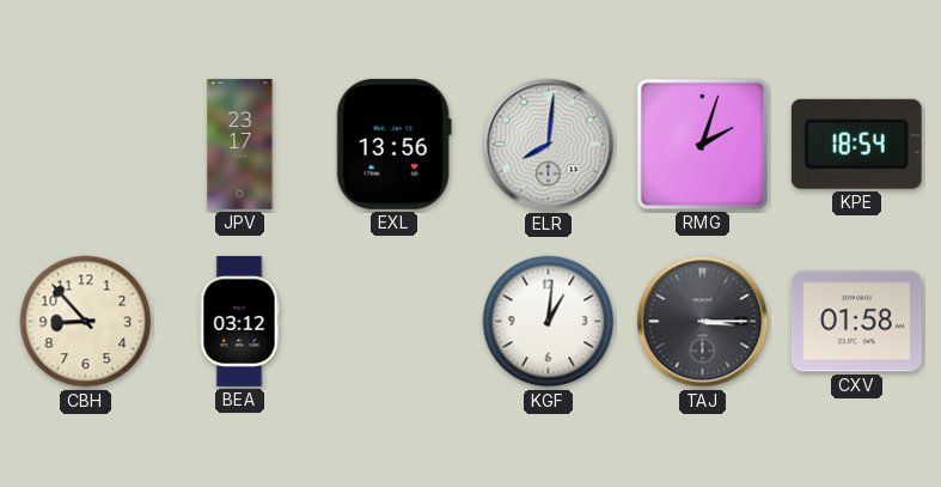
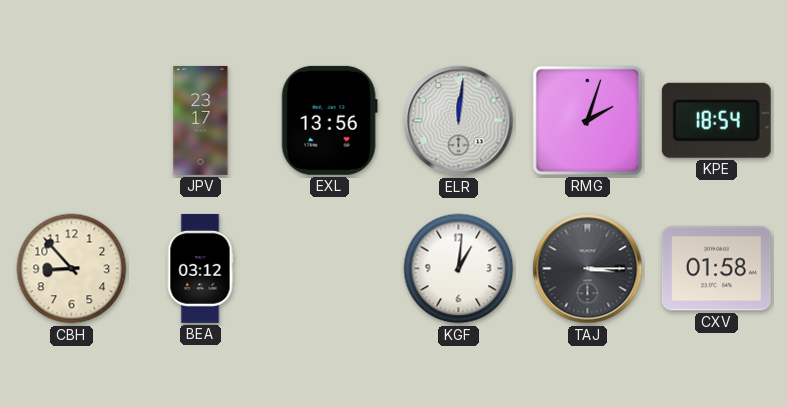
ELR: 8:01 -> 12:01 (459, 121)
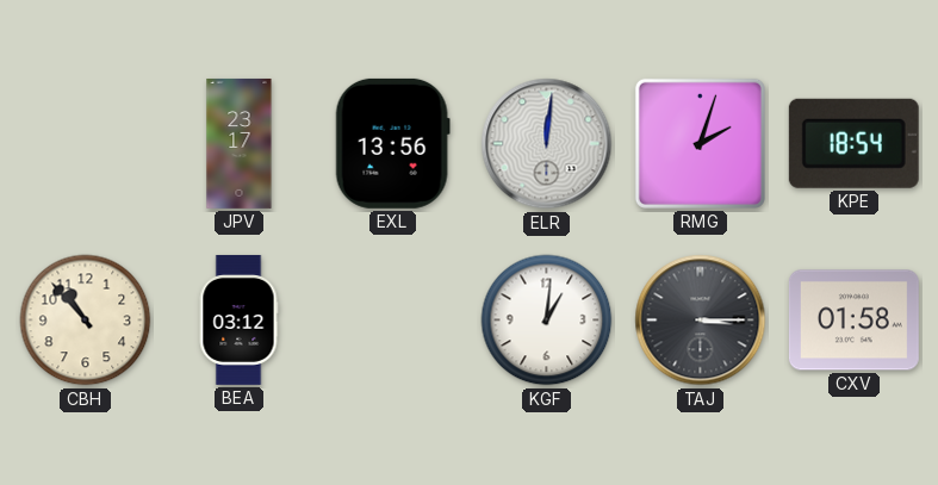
CBH: 8:53 -> 10:53 (86, 321)
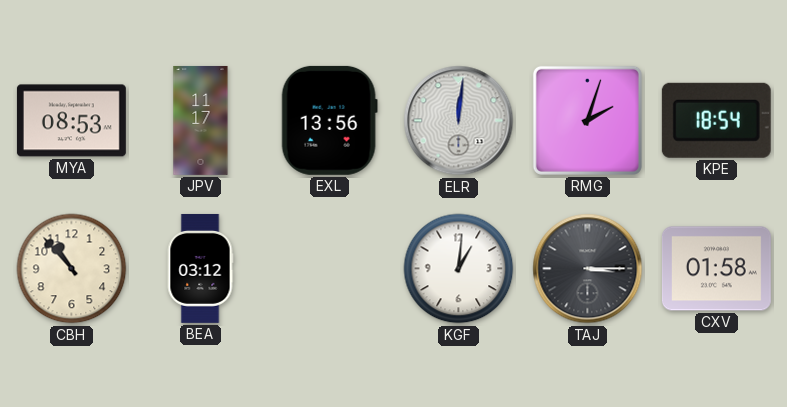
MYA: none -> 08:53 (71, 121)
JPV: 23:17 -> 11:17 (201, 120)
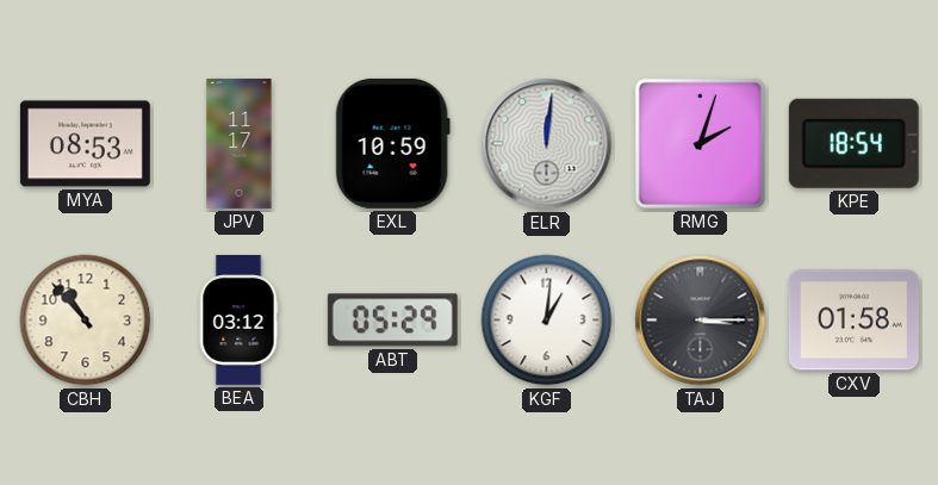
EXL: 13:56 -> 10:59 (392, 143)
ABT: none -> 05:29 (392, 321)
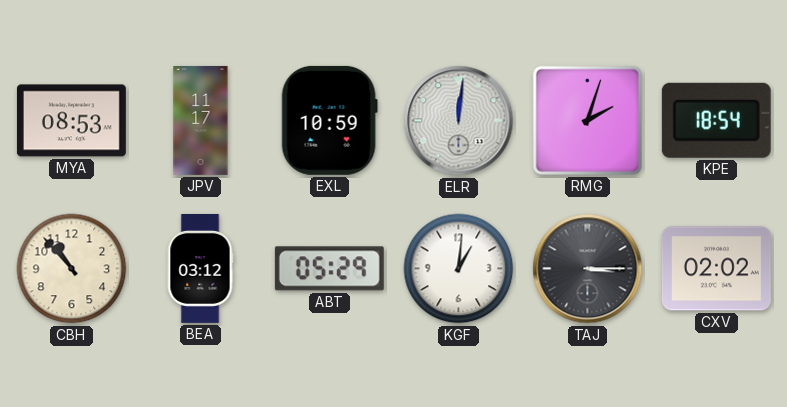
CXV: 01:58 -> 02:02 (716, 269)
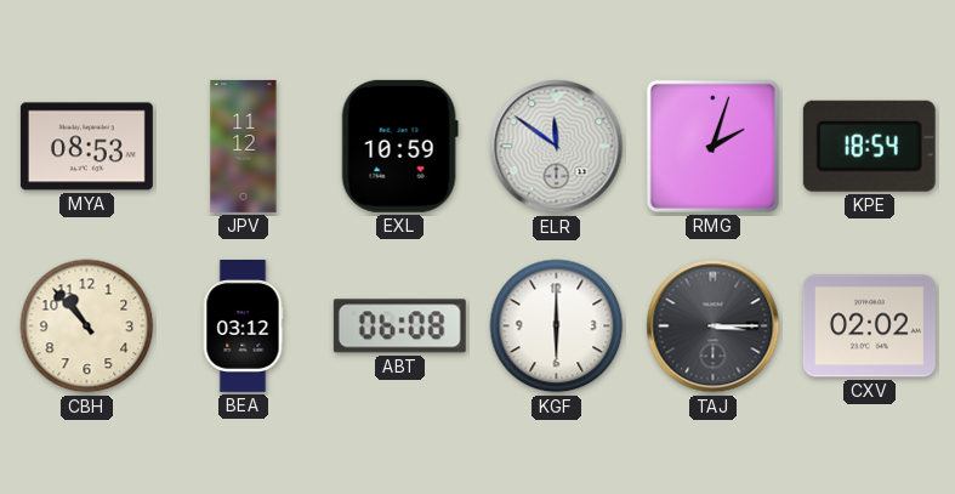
JPV: 11:17 -> 11:12 (244, 146)
ELR: 12:01 -> 11:51 (557, 147)
ABT: 05:29 -> 06:08 (399, 327)
KGF: 1:01 -> 6:00 (557, 327)
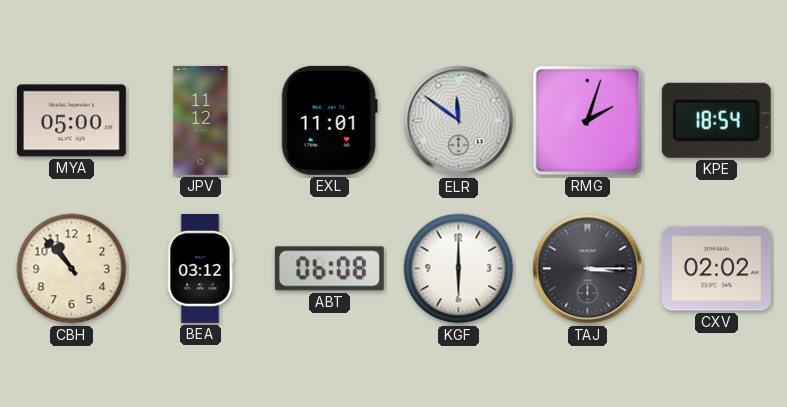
MYA: 08:53 -> 05:00 (71, 121)
EXL: 10:59 -> 11:01 (329, 120)
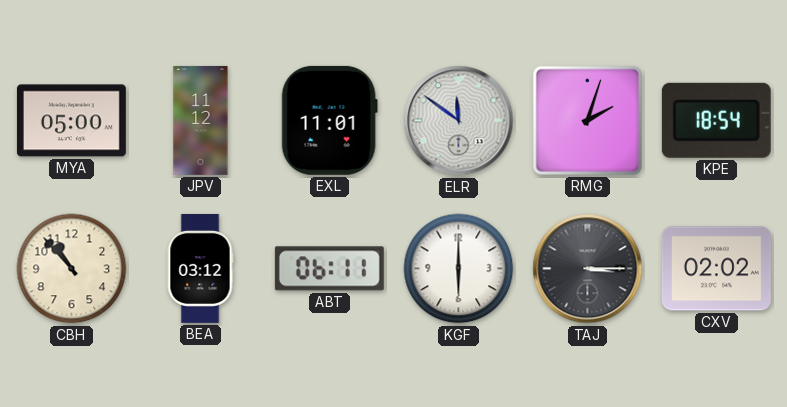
ABT: 06:08 -> 06:11 (329, 269)
